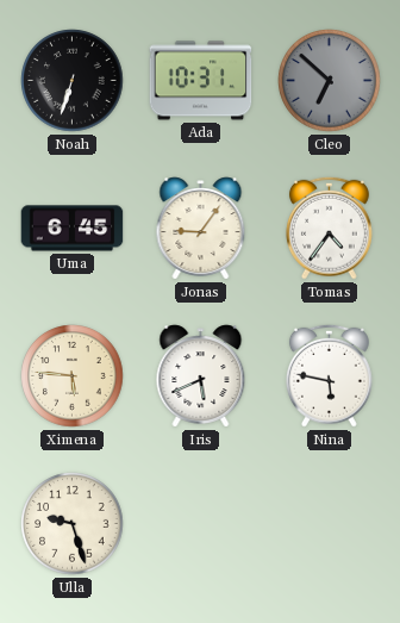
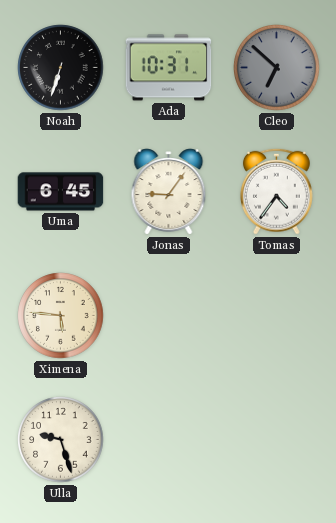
Iris: 5:41 -> none (201, 376)
Nina: 5:47 -> none (329, 375)
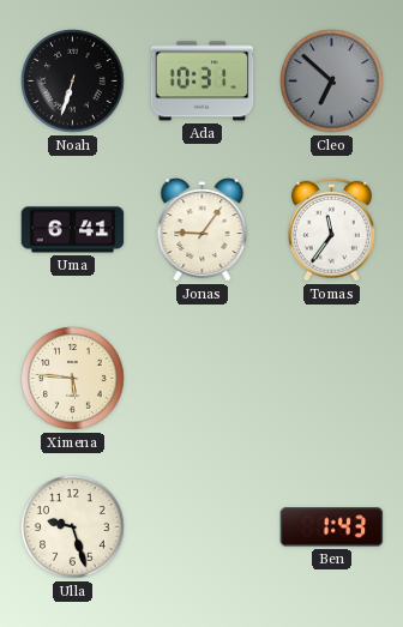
Uma: 6:45 -> 6:41 (73, 230)
Tomas: 4:36 -> 11:36 (331, 229)
Ben: none -> 1:43 (332, 527)
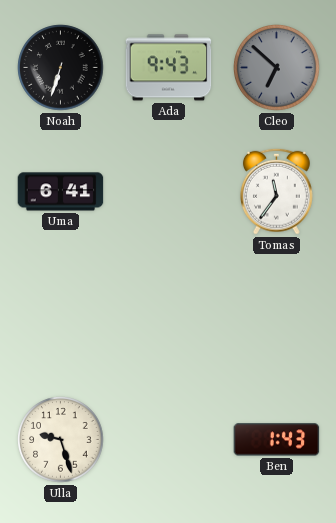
Ada: 10:31 -> 9:43 (169, 68)
Jonas: 9:06 -> none (203, 230)
Ximena: 5:46 -> none (73, 379)
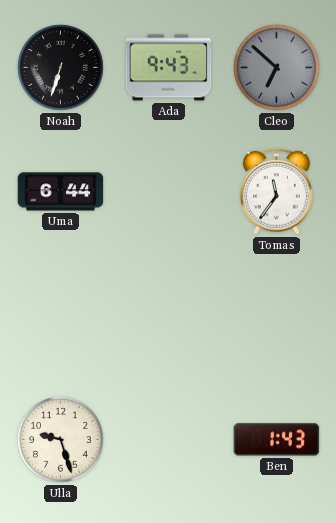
Uma: 6:41 -> 6:44 (61, 192)
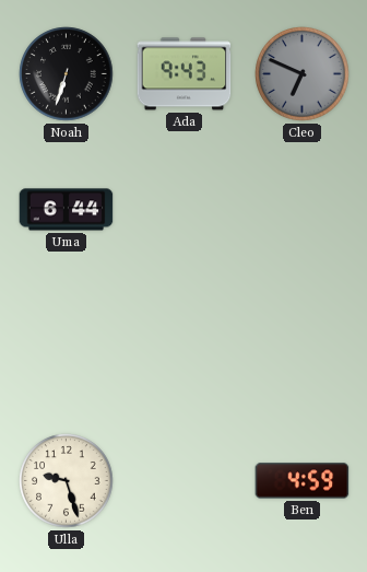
Cleo: 6:52 -> 6:49 (303, 74)
Tomas: 11:36 -> none (276, 191)
Ben: 1:43 -> 4:59 (303, 481)
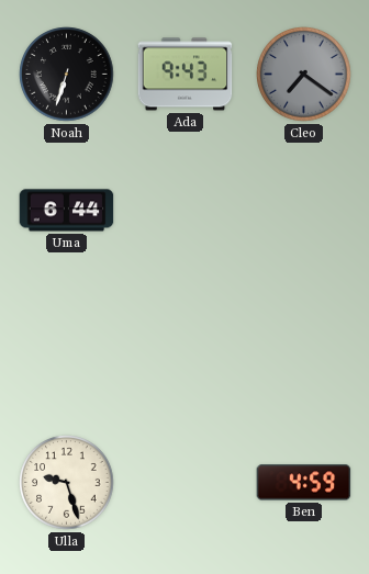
Cleo: 6:49 -> 7:21 (304, 75)
